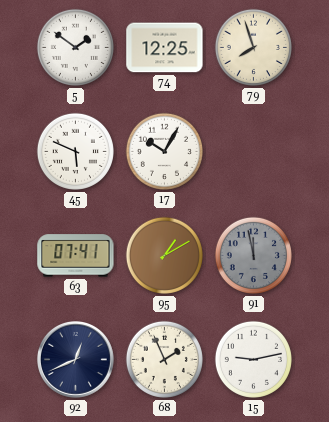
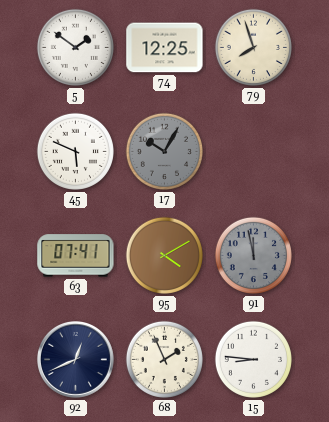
17 dial: white -> grey (164, 151)
95: 1:10 -> 4:10 (164, 255)
15: 9:13 -> 8:46 (253, 359)
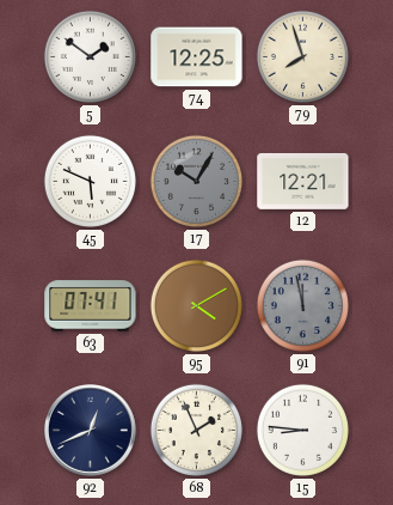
12: none -> 12:21 (303, 181)
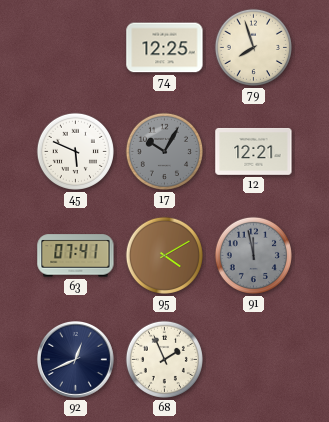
5: 1:51 -> none (90, 56)
15: 8:46 -> none (302, 430)
